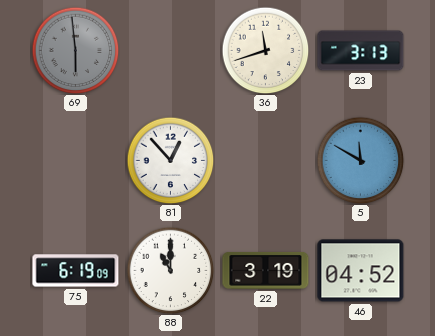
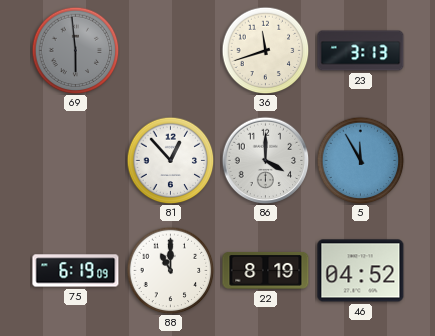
86: none -> 4:00 (265, 160)
5: 11:50 -> 11:55 (360, 160)
22: 3:19 -> 8:19 (266, 270)
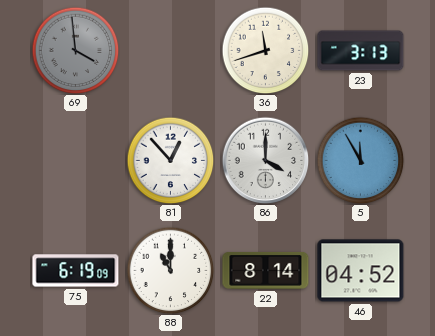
69: 5:59 -> 3:59 (75, 50)
22: 8:19 -> 8:14 (266, 270)
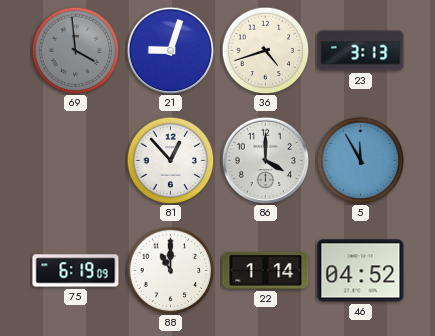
21: none -> 9:03 (170, 50)
36: 11:42 -> 4:42 (265, 50)
22: 8:14 -> 1:14 (266, 270)
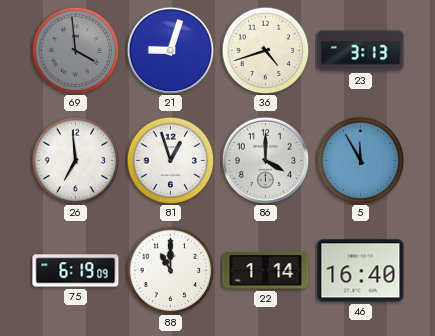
26: none -> 6:59 (75, 160)
81: 12:53 -> 12:57 (170, 160)
46: 04:52 -> 16:40 (361, 271)
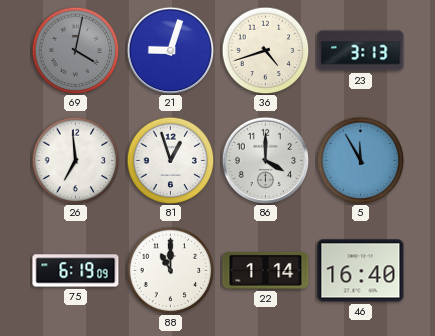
69: 3:59 -> 4:02 (75, 50)
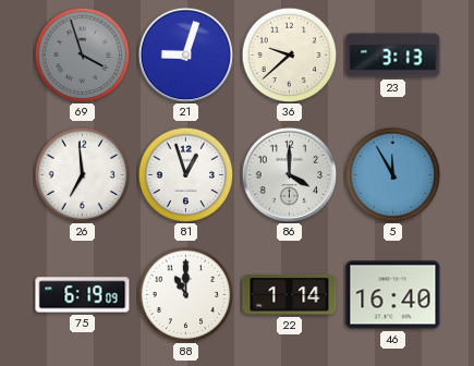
69: 4:02 -> 3:57 (82, 54)
36: 4:42 -> 9:38 (289, 54)
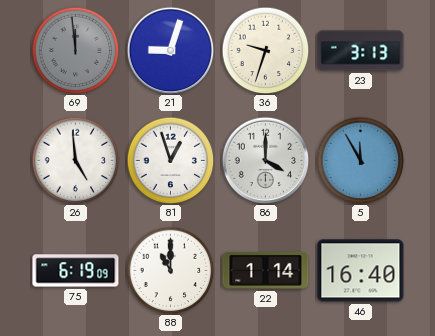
69: 3:57 -> 11:59 (75, 50)
36: 9:38 -> 9:33 (265, 50)
26: 6:59 -> 4:59 (75, 160)
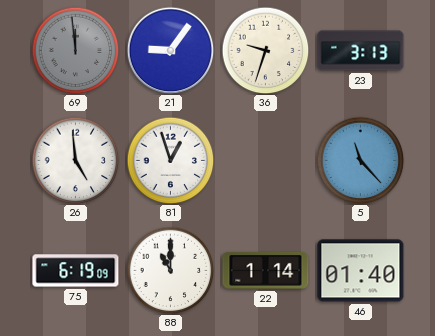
21: 9:03 -> 9:06 (170, 50)
86: 4:00 -> none (265, 160)
5: 11:55 -> 11:23 (360, 160)
46: 16:40 -> 01:40 (361, 271)
